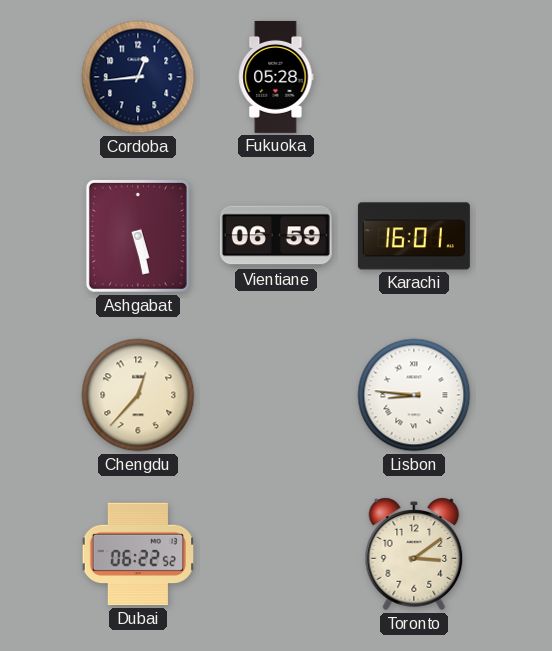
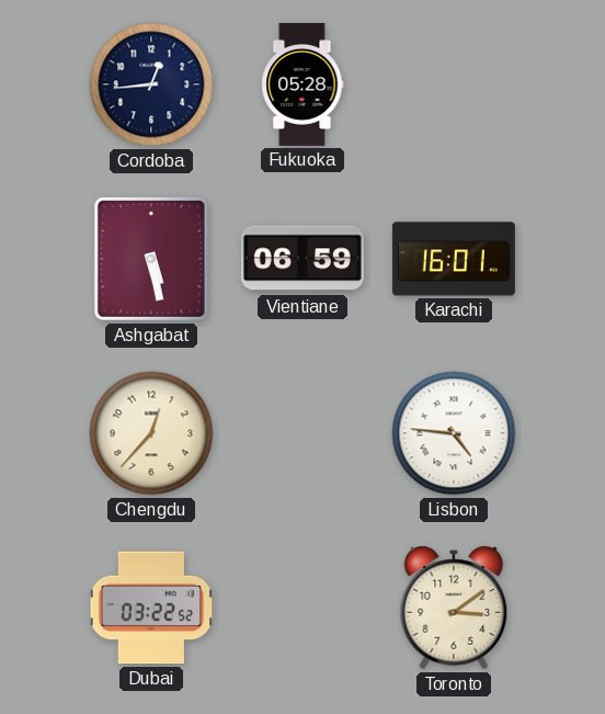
Lisbon: 8:46 -> 4:46 (454, 433)
Dubai: 06:22 -> 03:22 (150, 608)
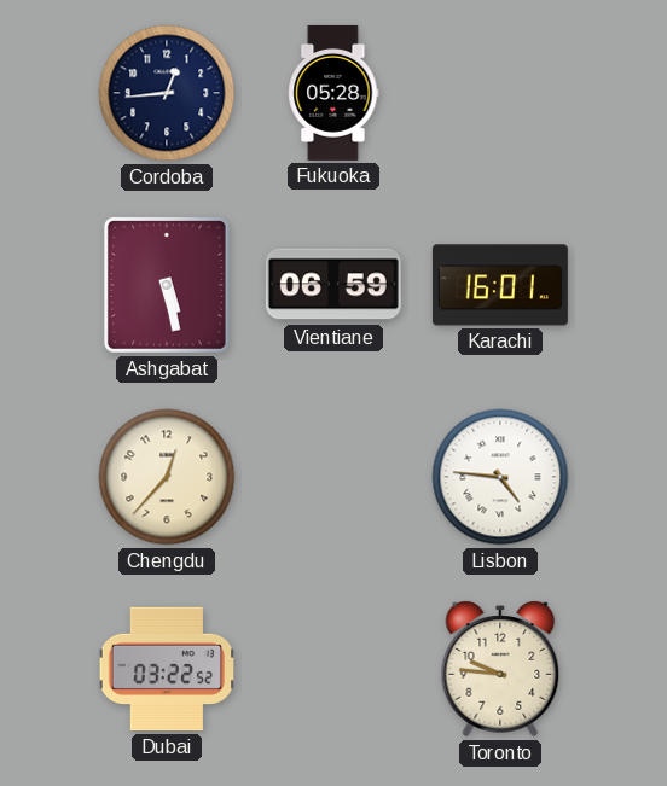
Toronto: 3:09 -> 9:46 (500, 669)
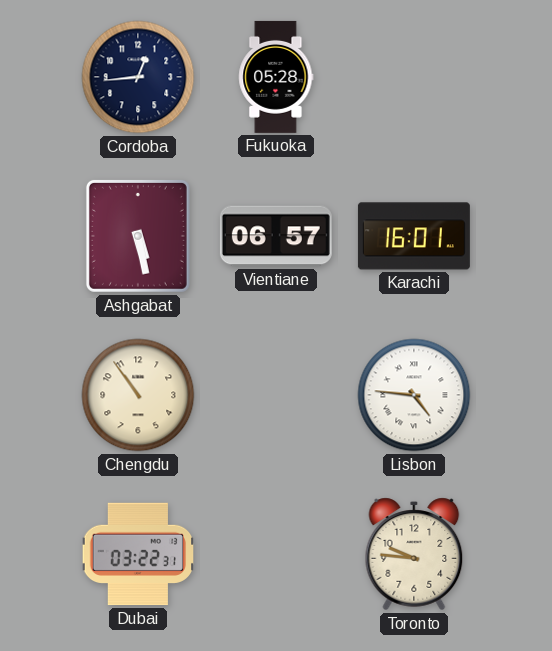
Vientiane: 06:59 -> 06:57 (276, 236)
Chengdu: 12:37 -> 10:54 (138, 395)
Dubai: 03:22:52 -> 03:22:31 (137, 554)
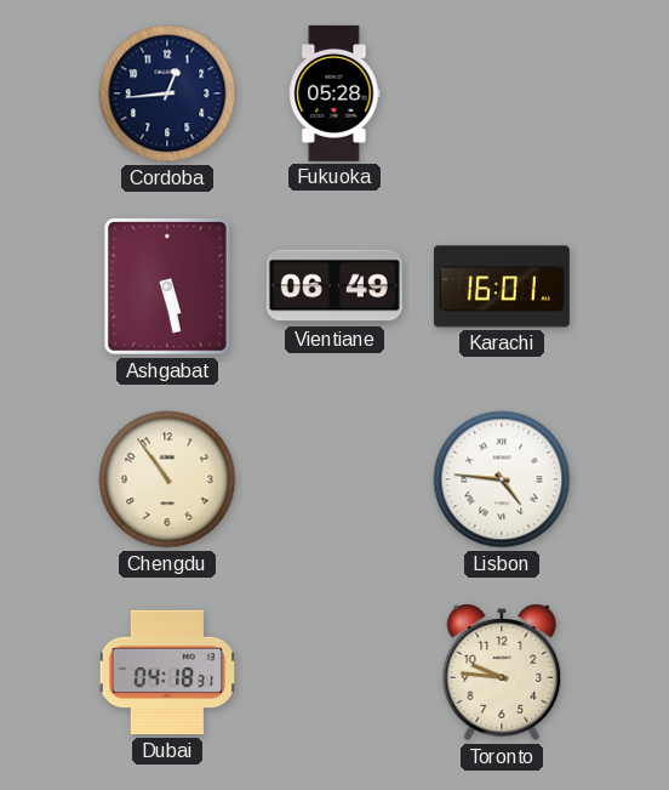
Vientiane: 06:57 -> 06:49 (334, 286)
Dubai: 03:22 -> 04:18 (166, 672)
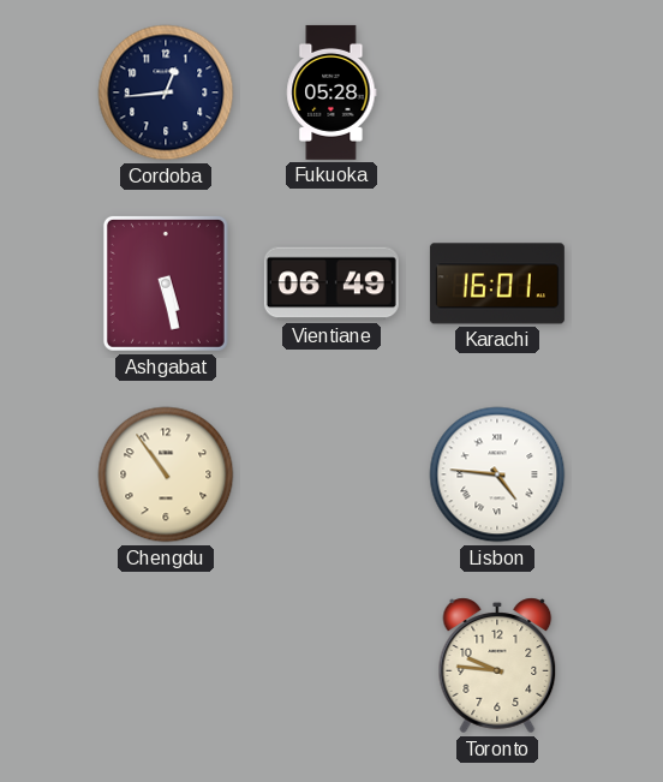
Dubai: 04:18 -> none (166, 672)
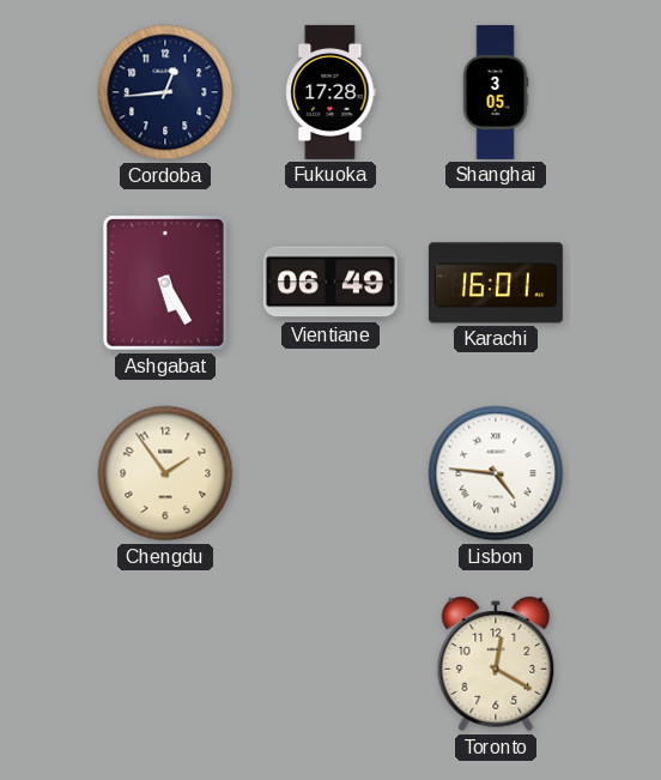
Fukuoka: 05:28 -> 17:28 (330, 92)
Shanghai: none -> 3:05 (496, 92)
Ashgabat: 5:28 -> 5:25 (165, 283)
Chengdu: 10:54 -> 1:54 (165, 473)
Toronto: 9:46 -> 12:20 (496, 664)
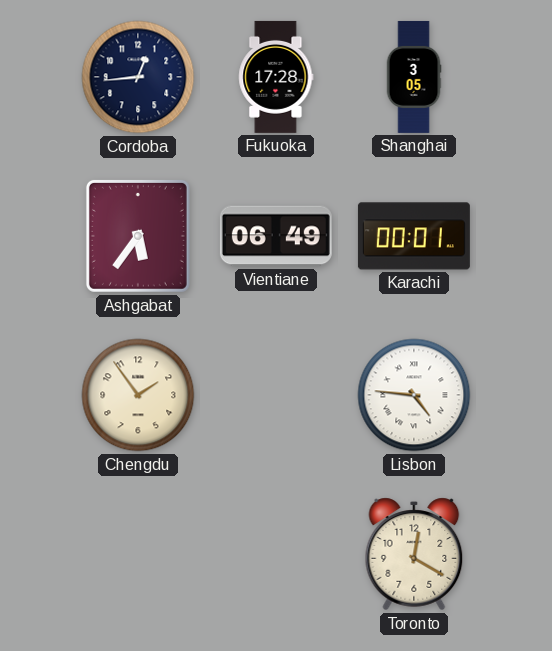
Ashgabat: 5:25 -> 5:36 (138, 236)
Karachi: 16:01 -> 00:01 (414, 236)
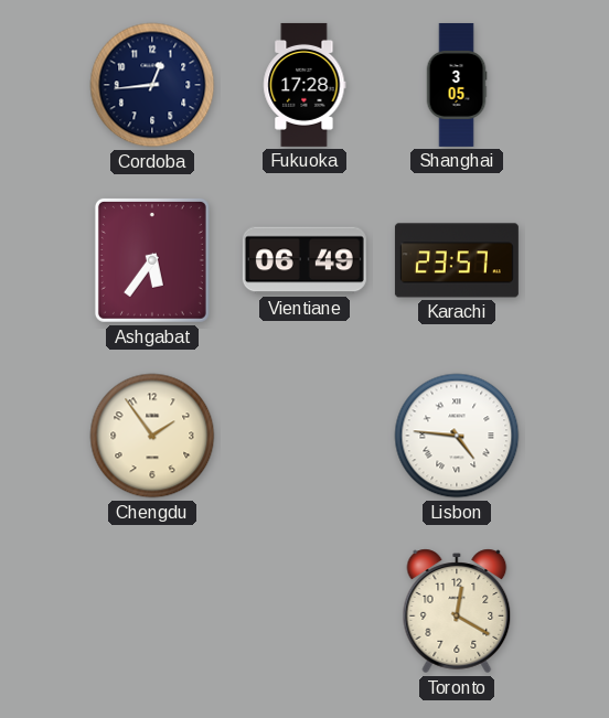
Karachi: 00:01 -> 23:57 (457, 260)
